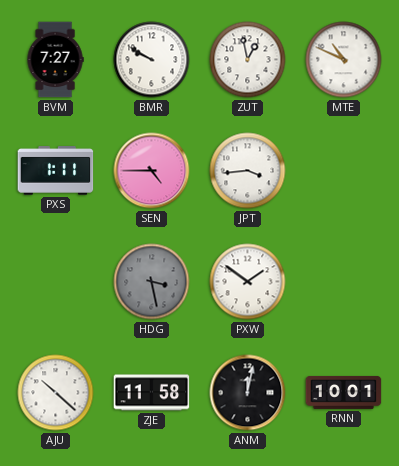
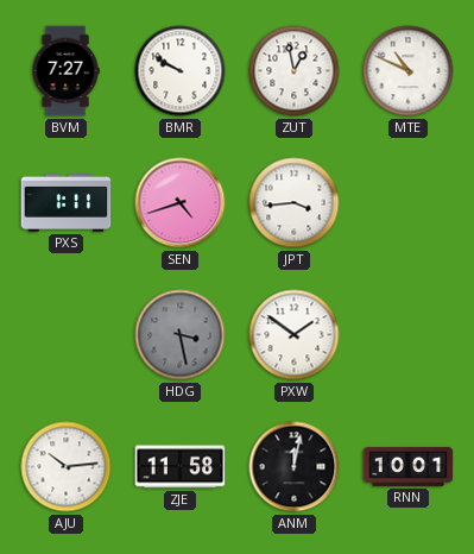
SEN: 4:45 -> 4:42 (181, 203)
AJU: 10:22 -> 10:14 (67, 467)
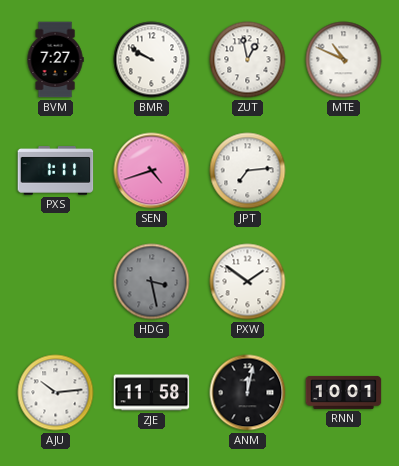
JPT: 3:44 -> 7:14 (248, 171)
